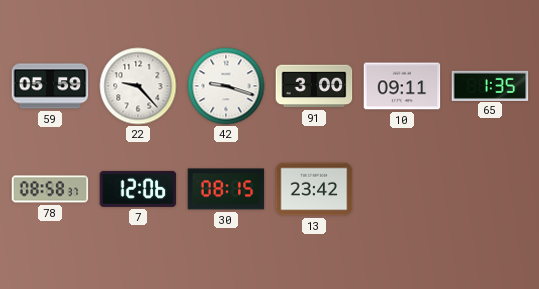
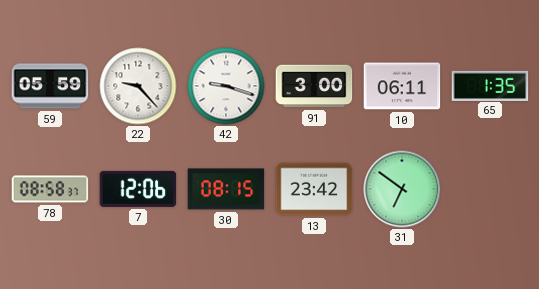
10: 09:11 -> 06:11 (402, 86)
31: none -> 6:51 (402, 189)
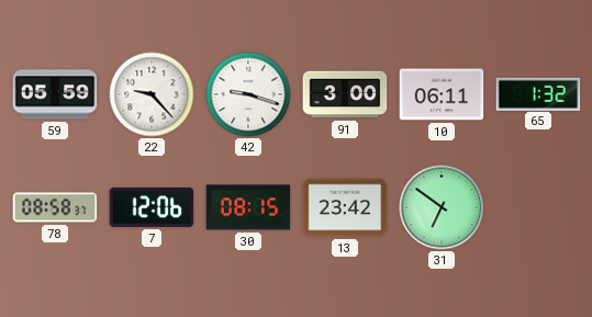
65: 1:35 -> 1:32 (538, 93)
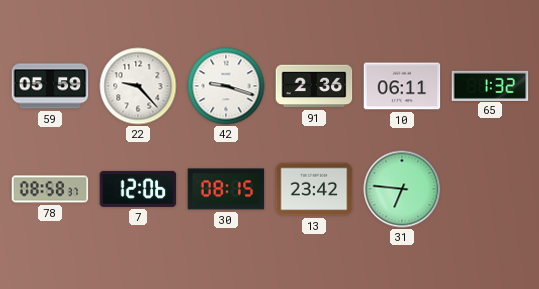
91: 3:00 -> 2:36 (314, 86)
31: 6:51 -> 6:46 (402, 189)
